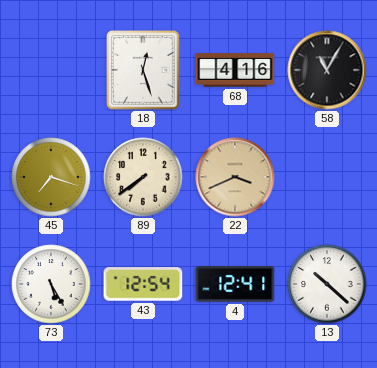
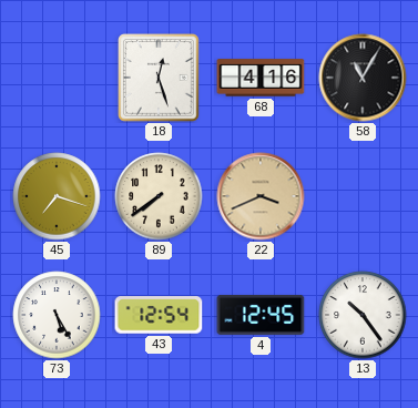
4: 12:41 -> 12:45 (261, 315)
13: 10:22 -> 10:24 (363, 315)
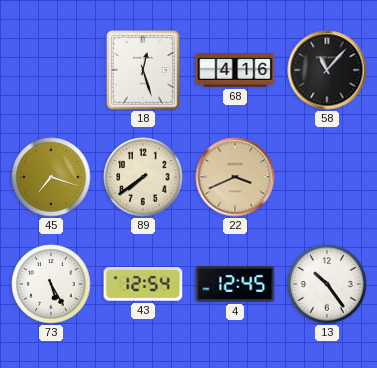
58: 11:05 -> 11:07 (327, 70)
